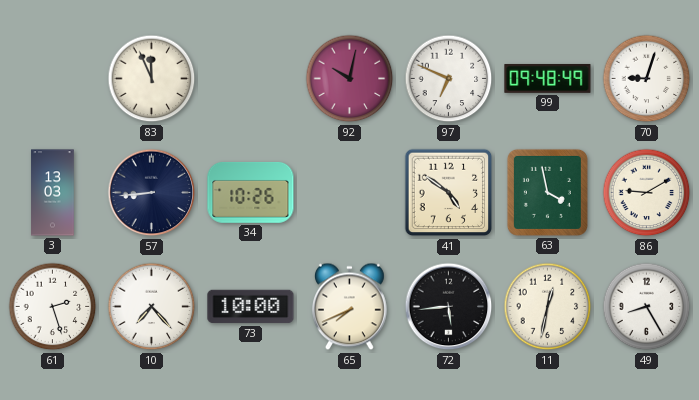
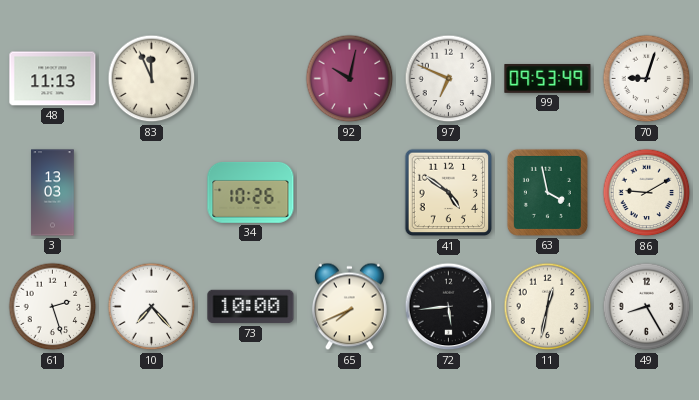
48: none -> 11:13 (53, 79)
99: 09:48 -> 09:53 (548, 78)
57: 8:44 -> none (152, 193)
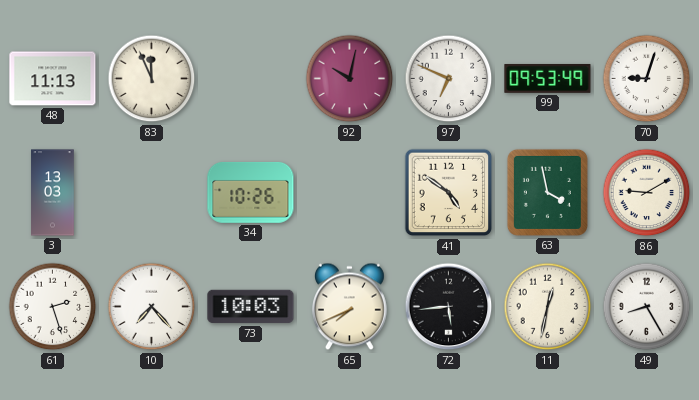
73: 10:00 -> 10:03 (251, 307)
